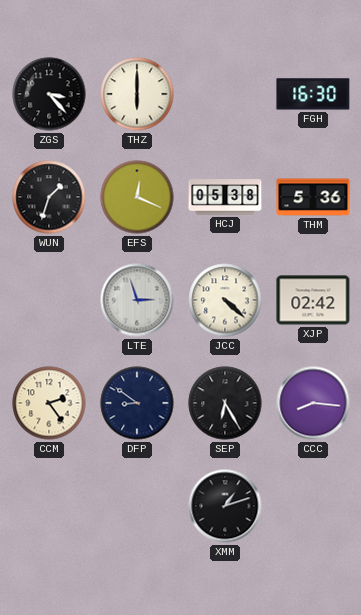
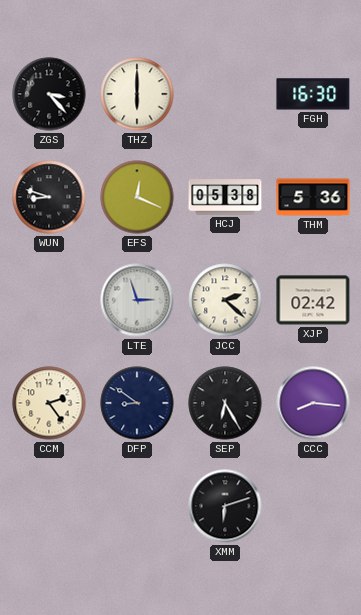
WUN: 1:33 -> 8:48 (49, 197)
JCC: 4:22 -> 2:22 (225, 300)
XMM: 1:12 -> 6:12 (225, 506)
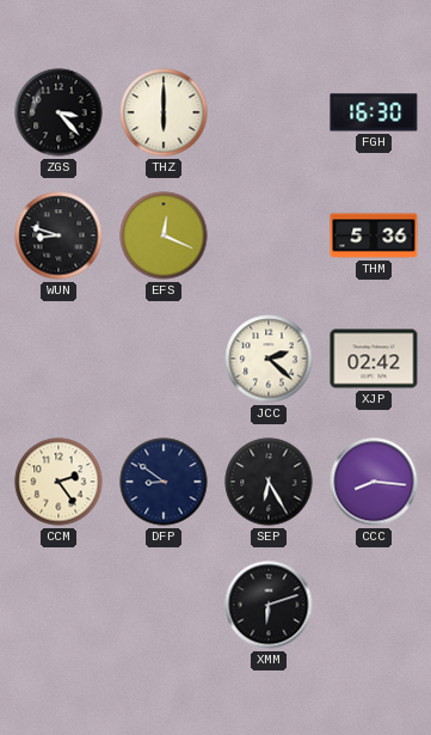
HCJ: 05:38 -> none (225, 197)
LTE: 2:57 -> none (137, 300)
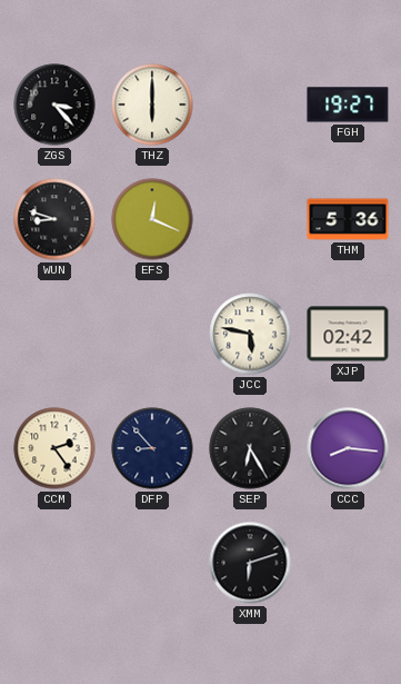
FGH: 16:30 -> 19:27 (348, 105)
JCC: 2:22 -> 5:47 (250, 334)
DFP: 8:51 -> 8:53 (152, 448)
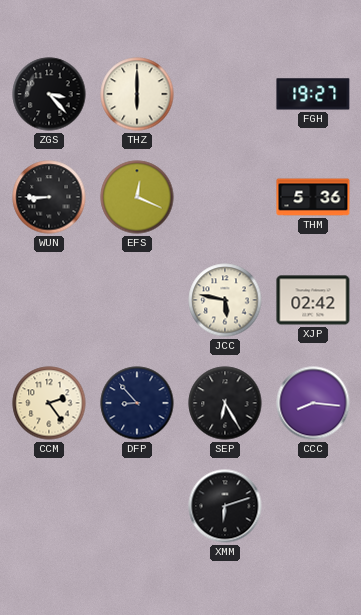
WUN: 8:48 -> 8:45 (49, 197)
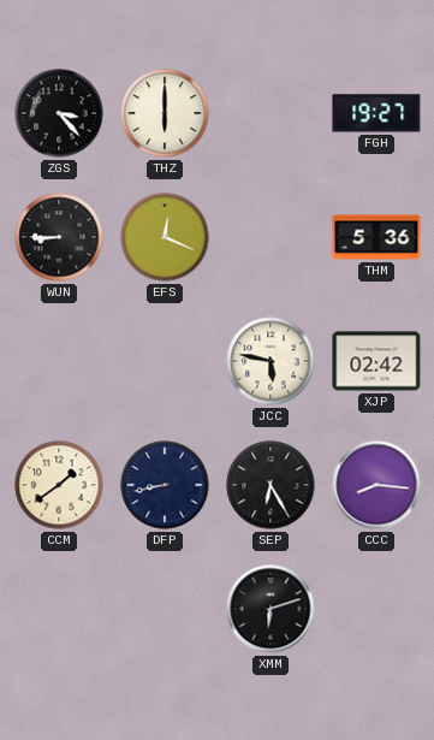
CCM: 2:24 -> 1:39 (59, 485)
DFP: 8:53 -> 8:43 (165, 485)
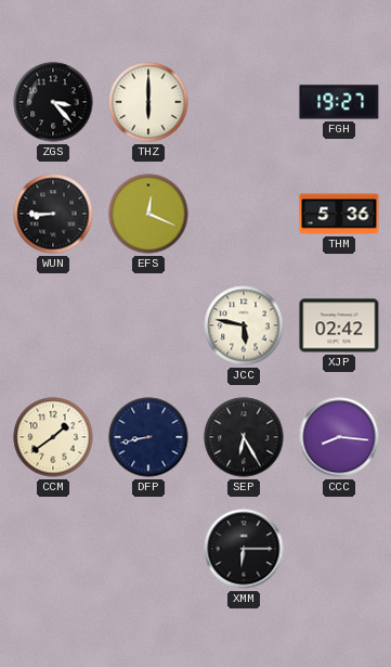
XMM: 6:12 -> 6:15 (244, 549)
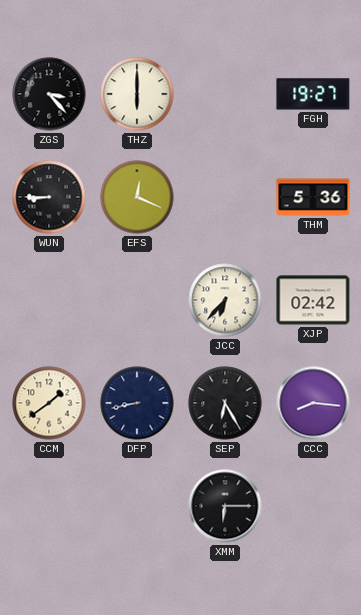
JCC: 5:47 -> 6:37 (225, 300)
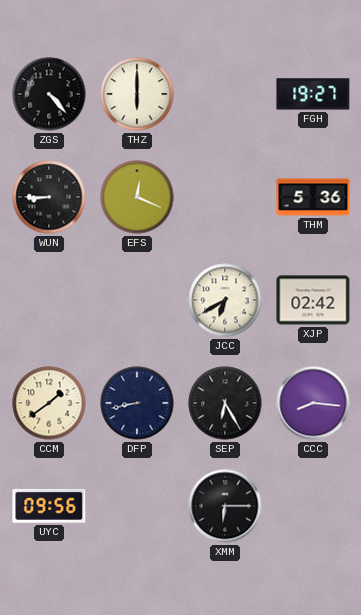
ZGS: 3:23 -> 4:23 (49, 94)
JCC: 6:37 -> 6:40 (225, 300)
UYC: none -> 09:56 (49, 506)
